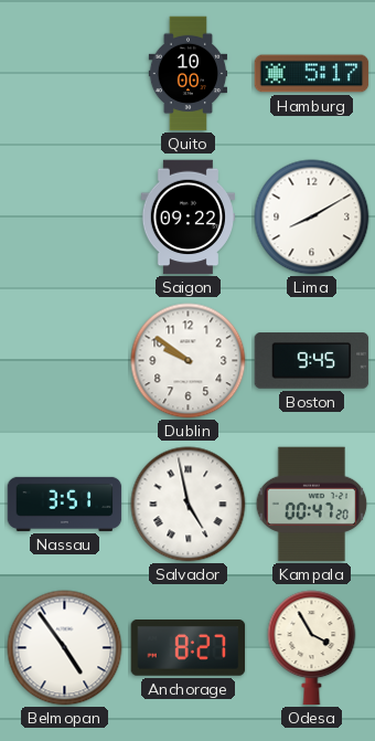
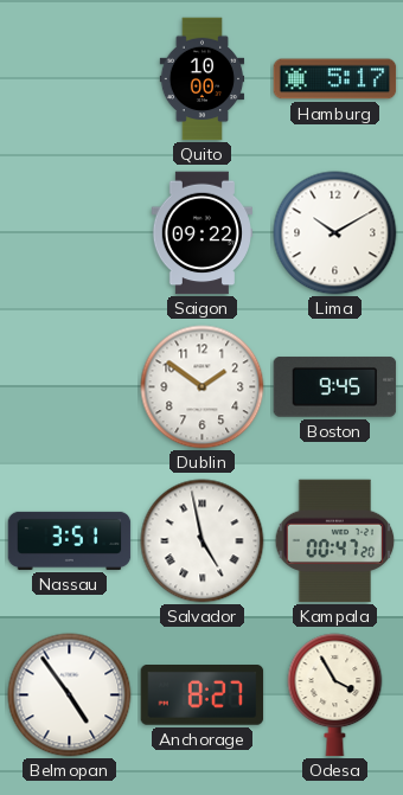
Lima: 8:10 -> 10:10 (335, 233)
Dublin: 9:51 -> 1:51 (203, 387)
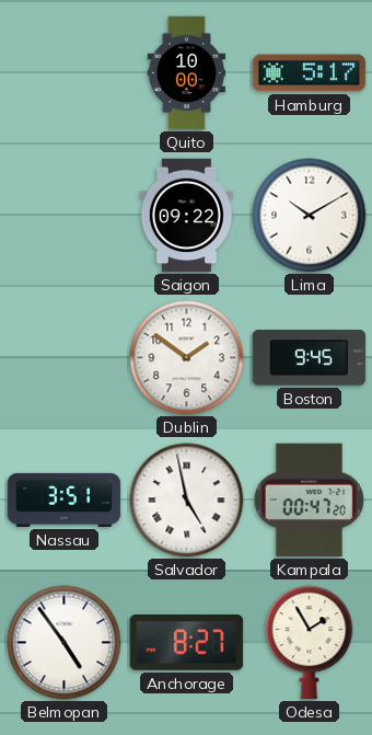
Odesa: 3:55 -> 1:55 (310, 643)
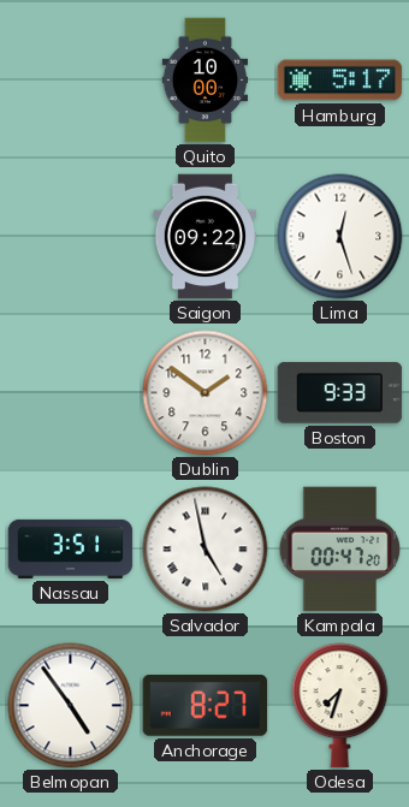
Lima: 10:10 -> 12:27 (340, 237)
Boston: 9:45 -> 9:33 (340, 393)
Odesa: 1:55 -> 7:33 (340, 706)
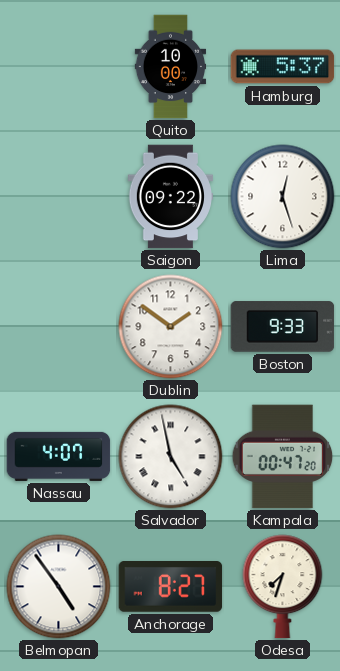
Hamburg: 5:17 -> 5:37 (283, 67)
Nassau: 3:51 -> 4:07 (59, 456)
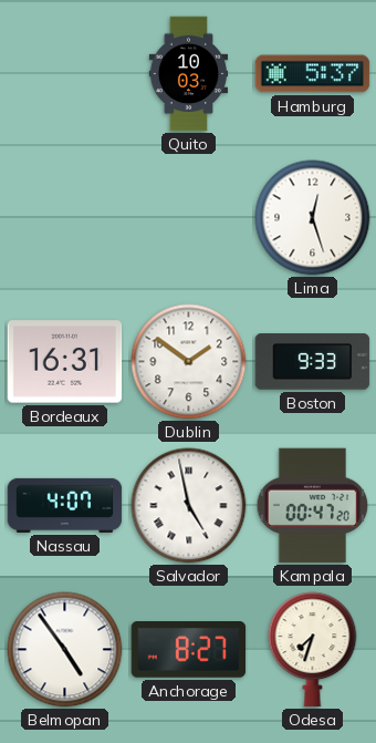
Quito: 10:00 -> 10:03 (189, 74)
Saigon: 09:22 -> none (170, 197)
Bordeaux: none -> 16:31 (65, 362)
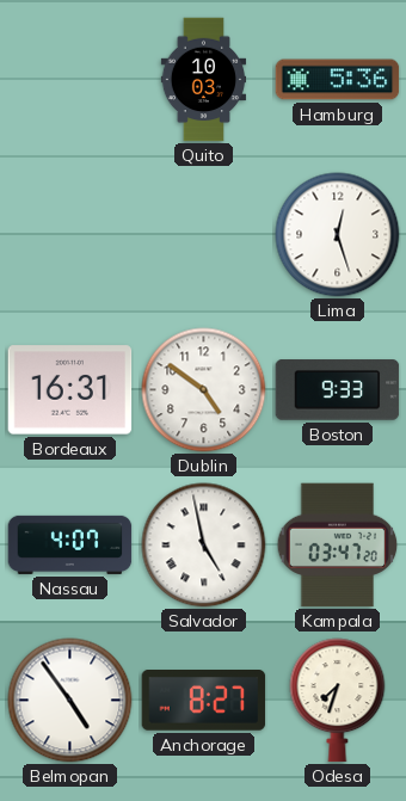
Hamburg: 5:37 -> 5:36 (338, 80)
Dublin: 1:51 -> 4:51 (204, 390)
Kampala: 00:47 -> 03:47 (338, 546)
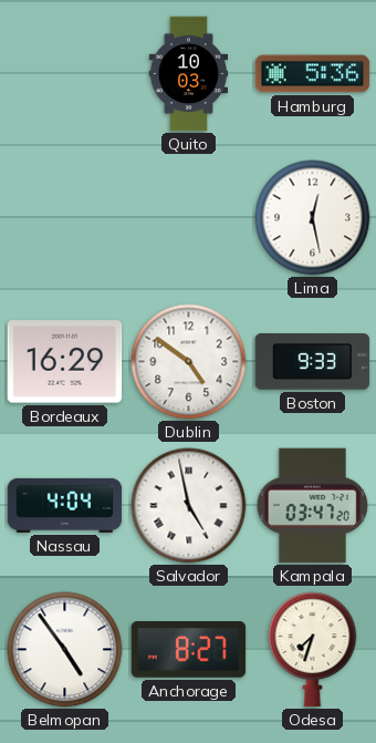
Lima: 12:27 -> 12:28 (313, 218)
Bordeaux: 16:31 -> 16:29 (65, 362)
Nassau: 4:07 -> 4:04 (65, 505)
